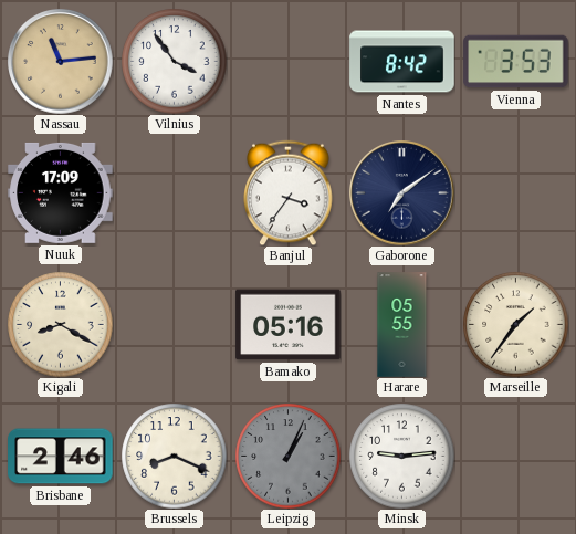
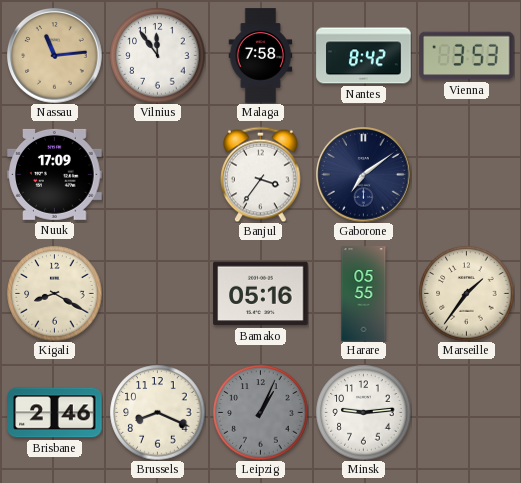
Vilnius: 3:54 -> 11:54 (157, 55)
Malaga: none -> 7:58 (261, 56)
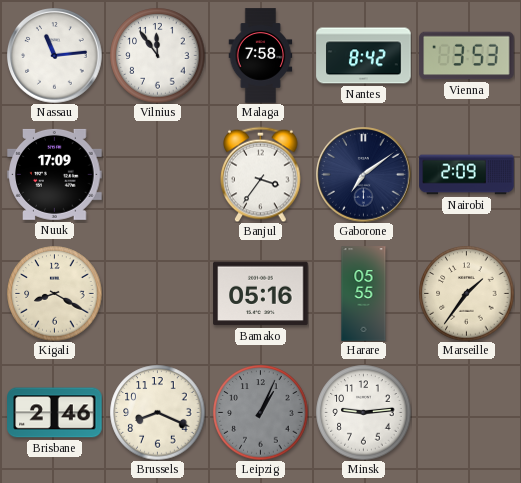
Nassau dial: champagne -> white (55, 56)
Nairobi: none -> 2:09 (467, 175)
